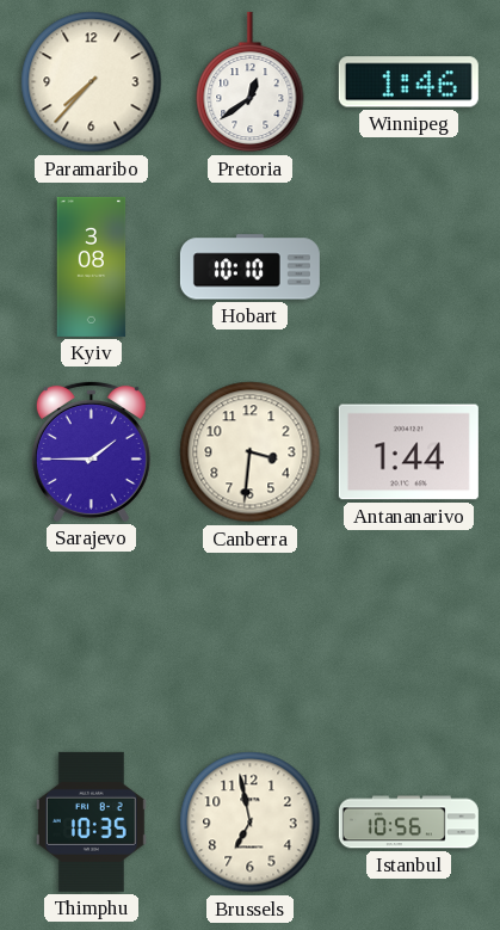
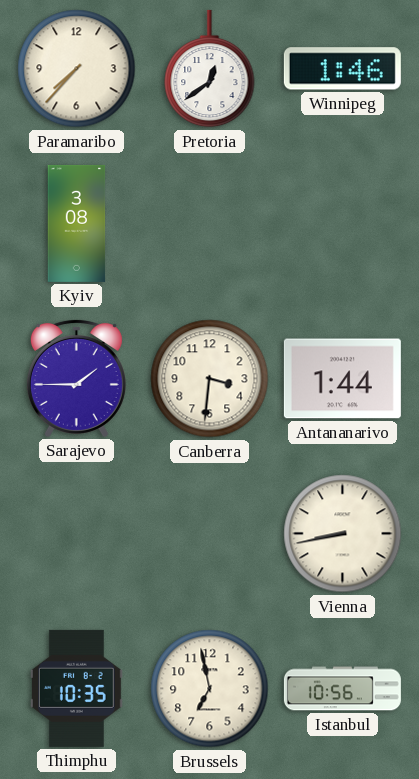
Hobart: 10:10 -> none (249, 267)
Vienna: none -> 8:43 (343, 534)
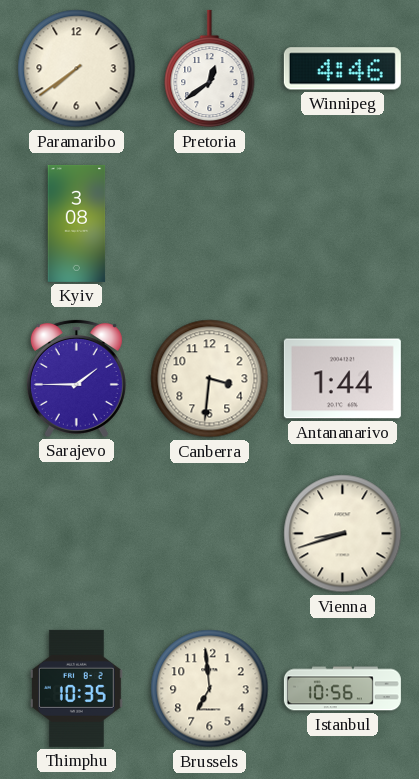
Paramaribo: 7:37 -> 7:39 (77, 69)
Winnipeg: 1:46 -> 4:46 (342, 69)
Vienna: 8:43 -> 8:42 (343, 534)
Brussels: 6:58 -> 6:59 (210, 689)
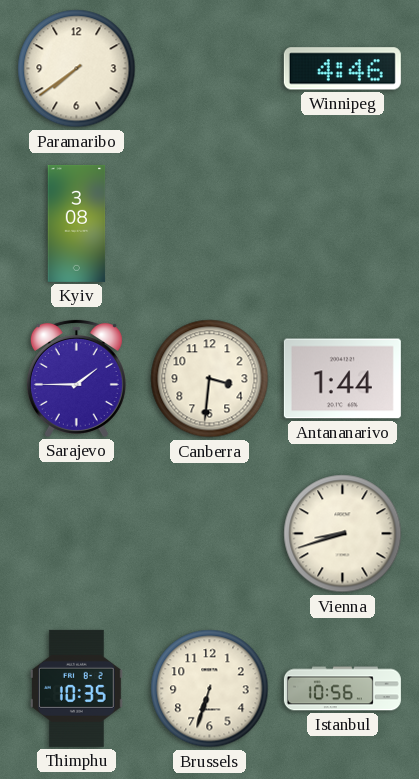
Pretoria: 12:39 -> none (210, 69)
Brussels: 6:59 -> 6:33 (210, 689)
